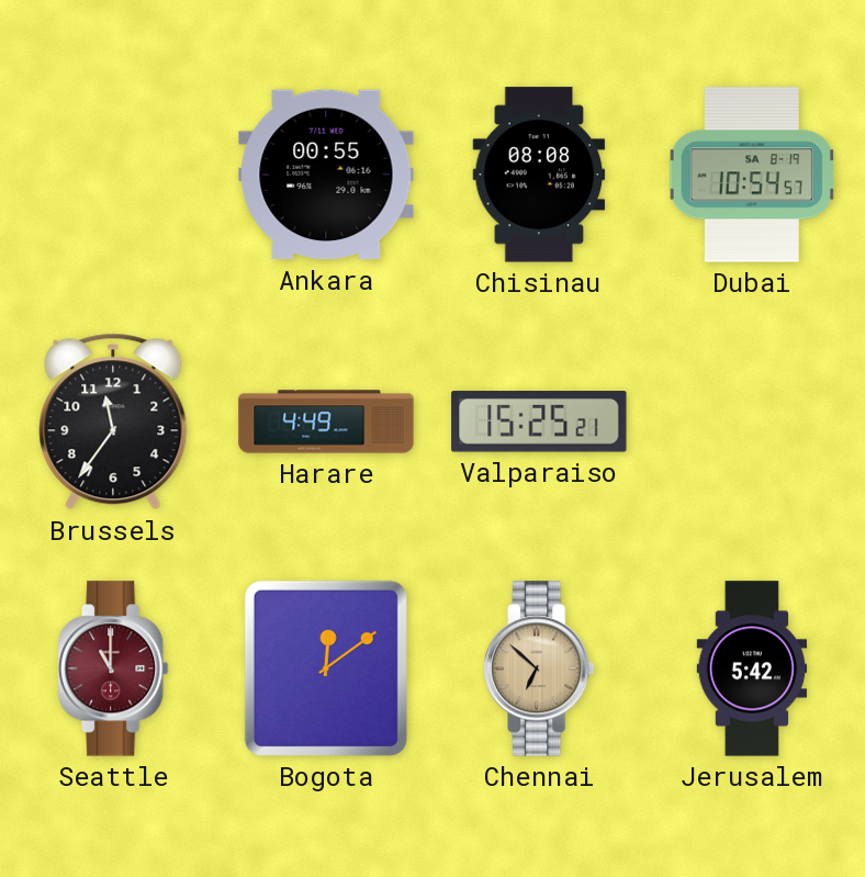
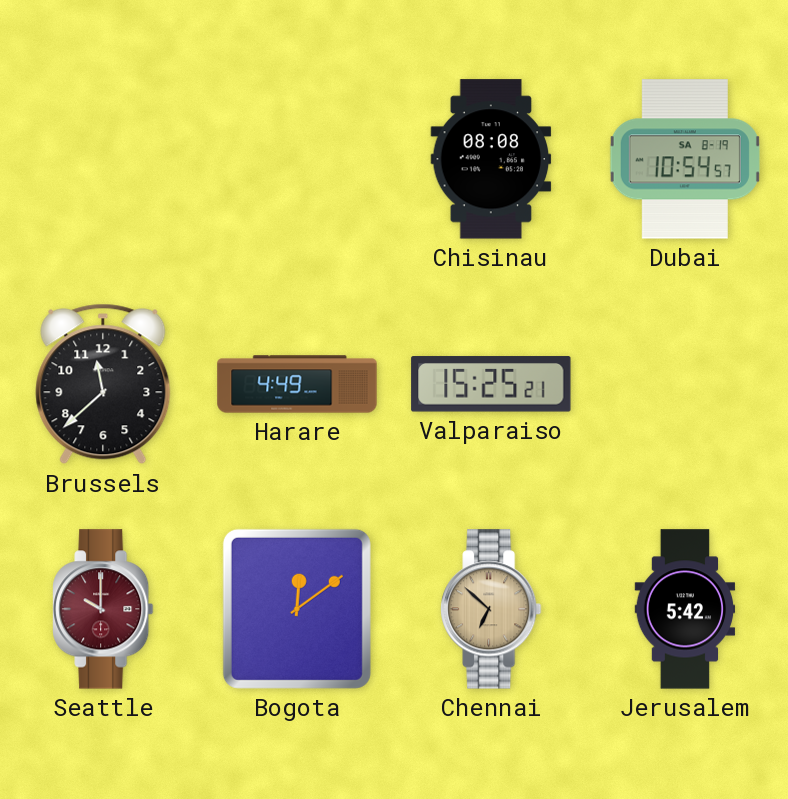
Ankara: 00:55 -> none (326, 175)
Brussels: 11:36 -> 11:38 (103, 384)
Seattle: 11:00 -> 10:00 (103, 609)
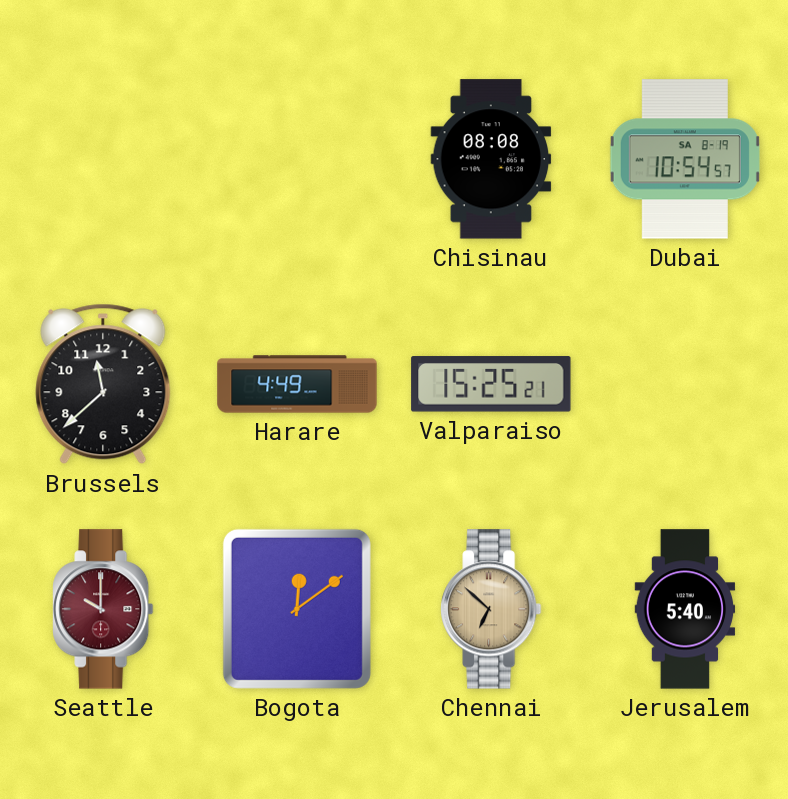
Jerusalem: 5:42 -> 5:40 (685, 609)
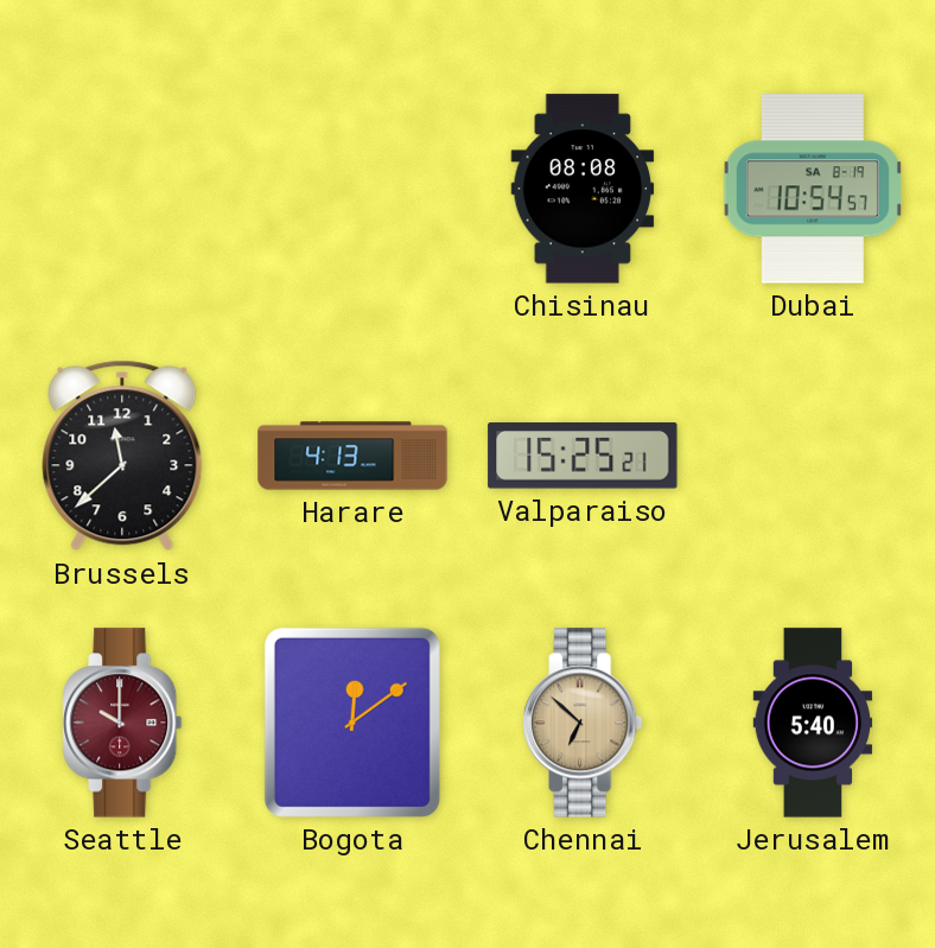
Harare: 4:49 -> 4:13 (352, 456)
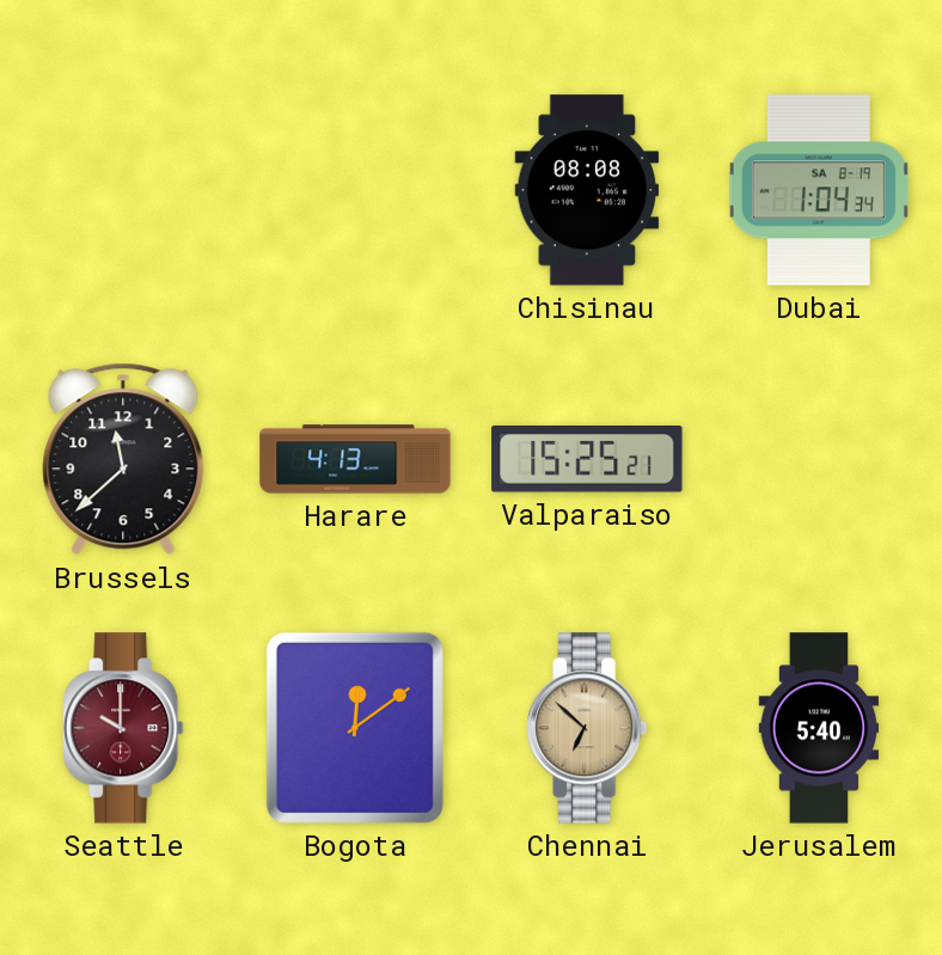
Dubai: 10:54 -> 1:04 (819, 190)
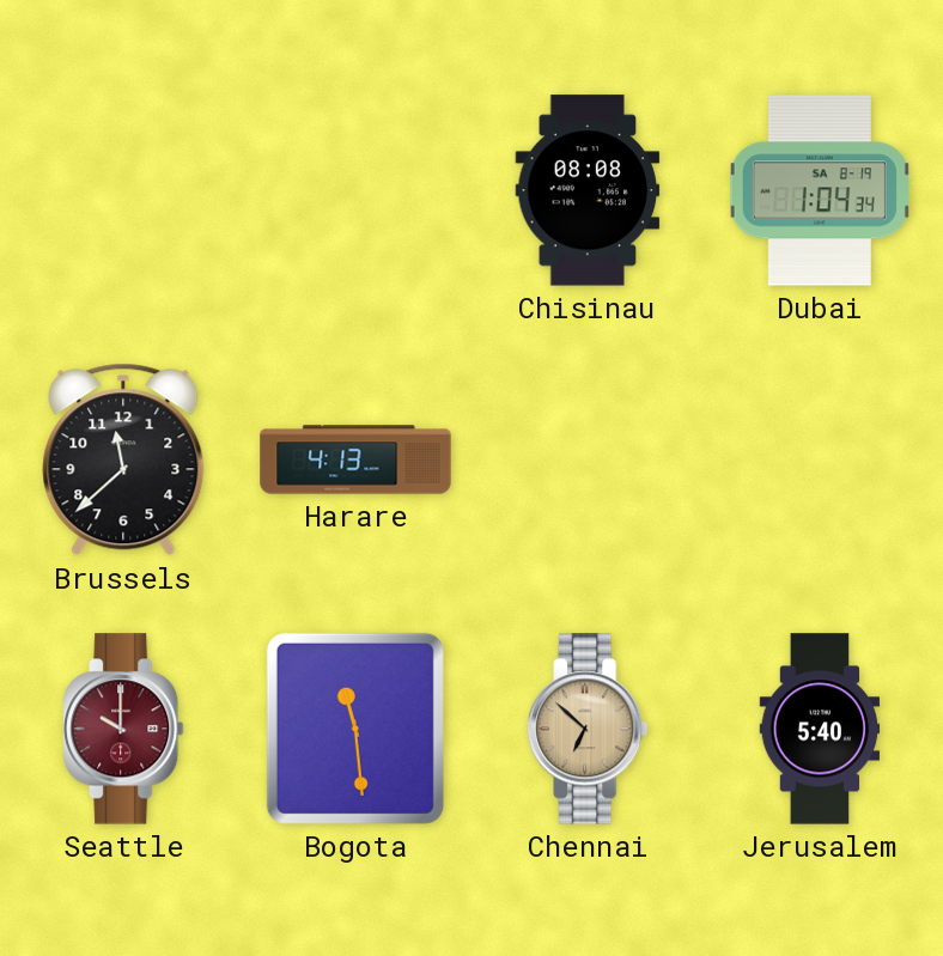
Valparaiso: 15:25 -> none (587, 459)
Bogota: 12:09 -> 11:29 (355, 729)
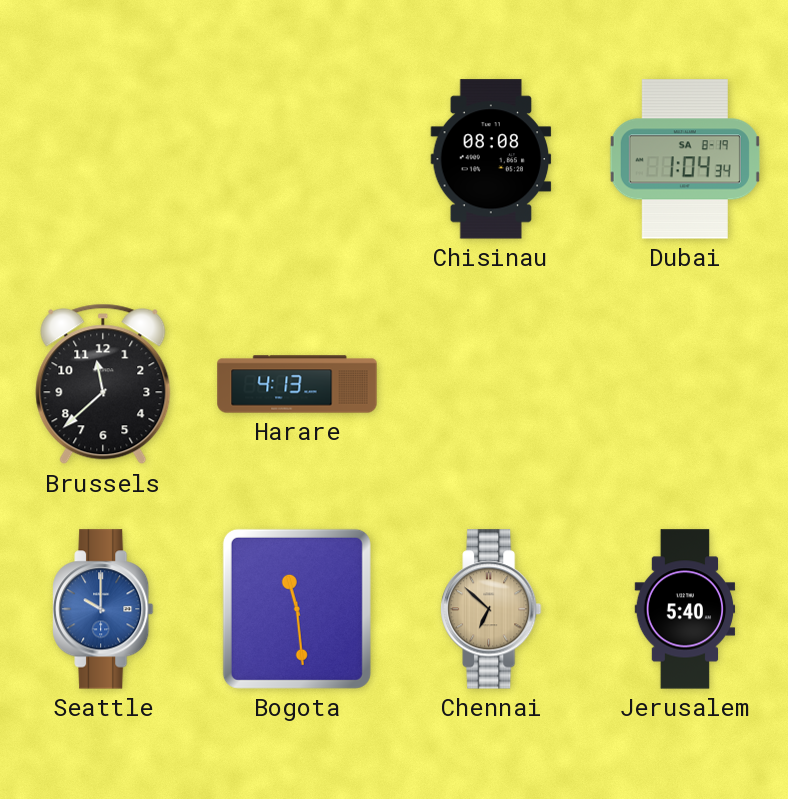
Seattle dial: burgundy -> blue (103, 609)
